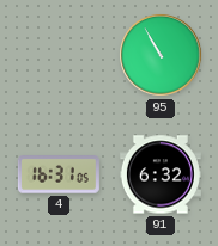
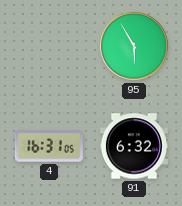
95: 10:55 -> 5:55 (134, 46)
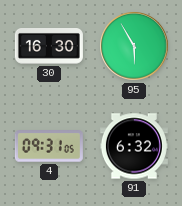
30: none -> 16:30 (49, 47)
4: 16:31 -> 09:31 (49, 146)
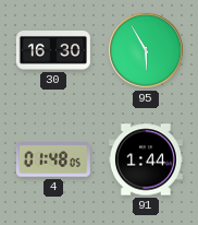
4: 09:31 -> 01:48 (53, 159)
91: 6:32 -> 1:44 (146, 159)
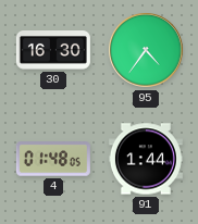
95: 5:55 -> 4:36 (146, 50)
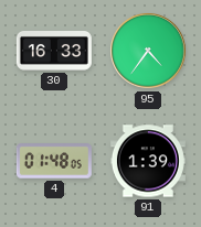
30: 16:30 -> 16:33 (54, 52)
91: 1:44 -> 1:39 (148, 161)
